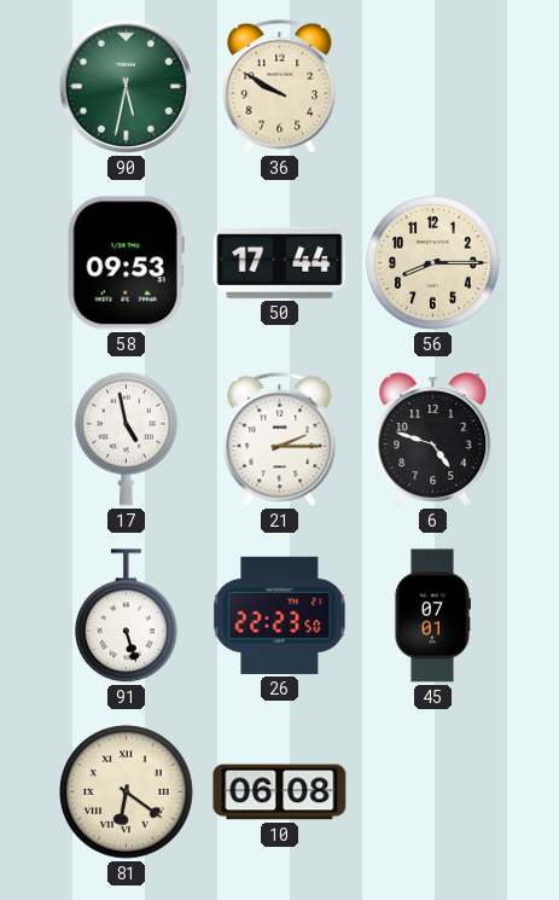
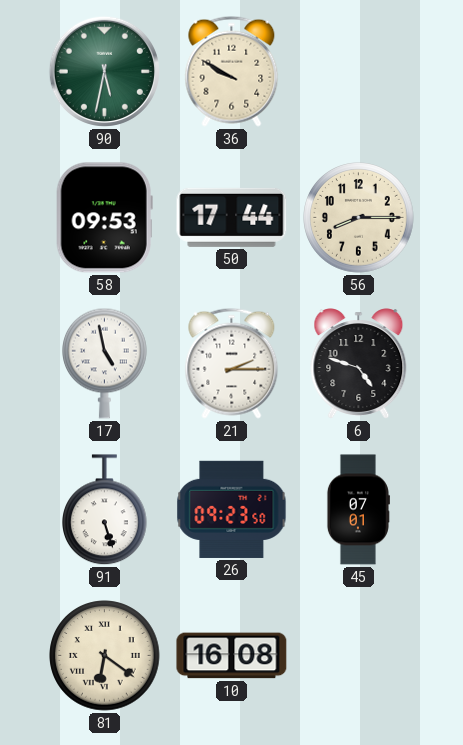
26: 22:23 -> 09:23 (232, 509)
10: 06:08 -> 16:08 (232, 656)
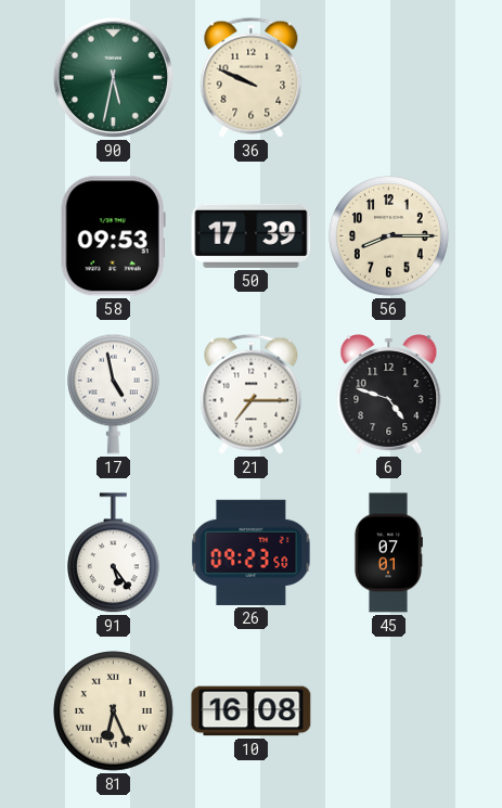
36: 9:50 -> 9:49 (252, 77)
50: 17:44 -> 17:39 (252, 235)
21: 2:15 -> 7:15 (252, 394)
91: 5:27 -> 5:24 (114, 553)
81: 6:21 -> 6:26 (114, 711)
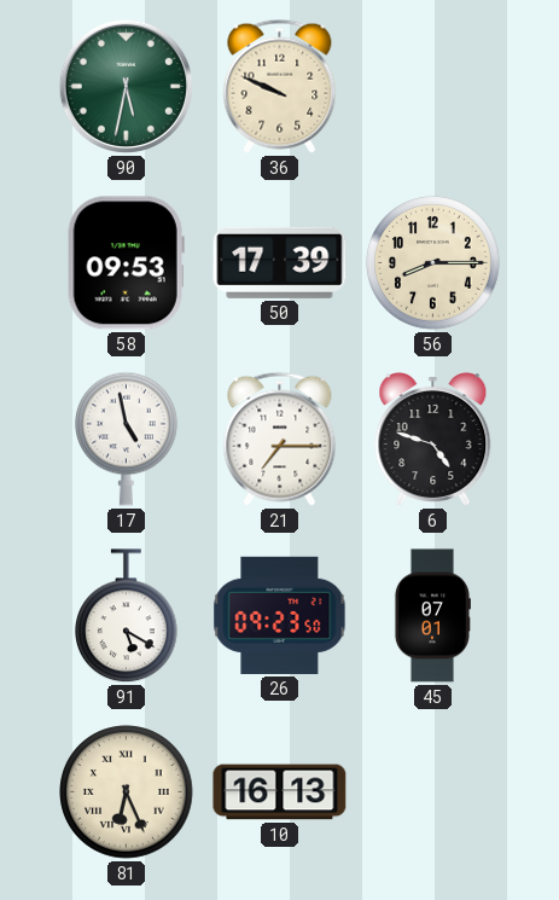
91: 5:24 -> 5:20 (127, 616)
10: 16:08 -> 16:13 (280, 792)
